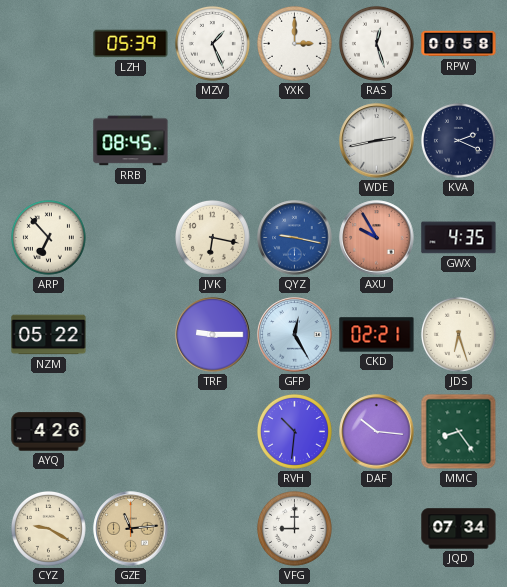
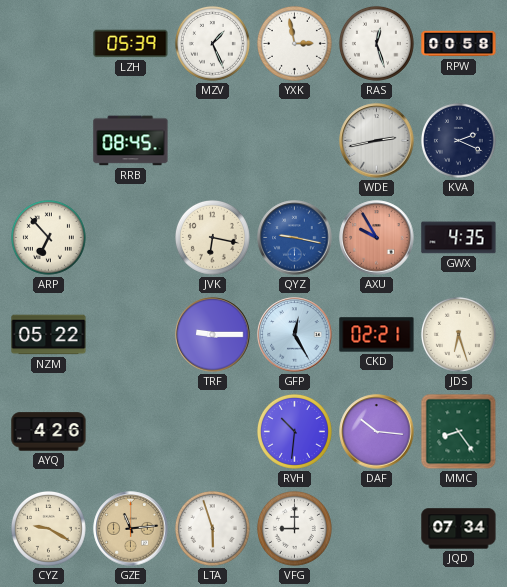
YXK: 3:00 -> 2:58 (294, 43)
LTA: none -> 5:57 (212, 528)
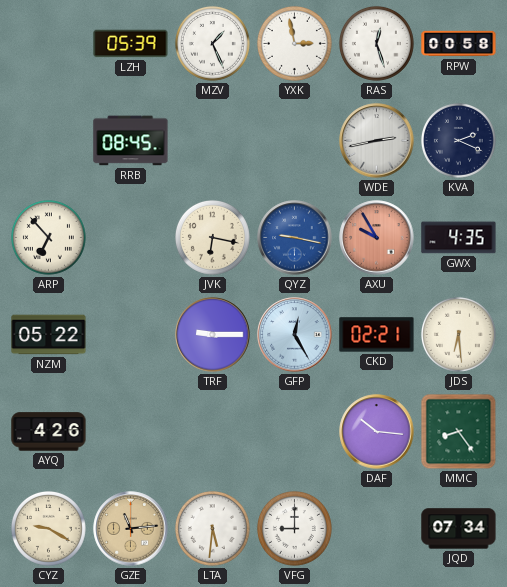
JDS: 6:27 -> 6:29 (458, 334)
RVH: 10:31 -> none (294, 431)
LTA: 5:57 -> 5:31 (212, 528)
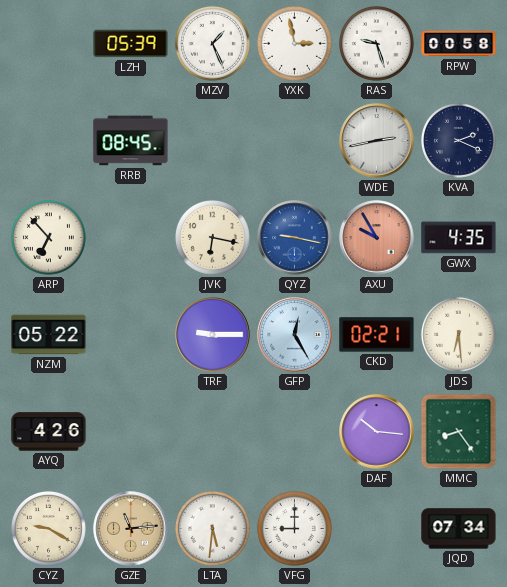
RAS: 12:27 -> 9:27 (376, 43)
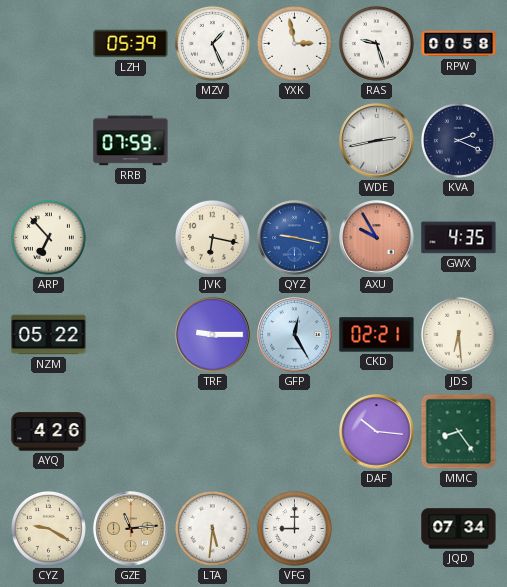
RRB: 08:45 -> 07:59 (131, 141)
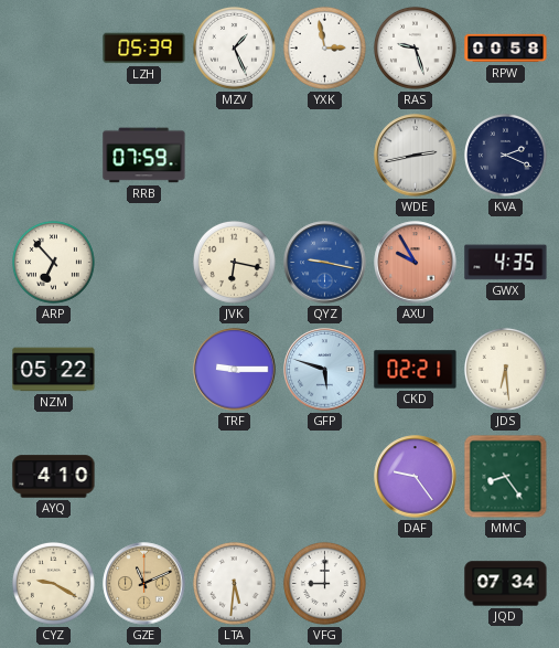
GFP: 12:25 -> 5:48 (325, 370)
AYQ: 4:26 -> 4:10 (54, 477)
DAF: 10:16 -> 9:24 (416, 477)
GZE: 11:14 -> 11:11 (144, 584)
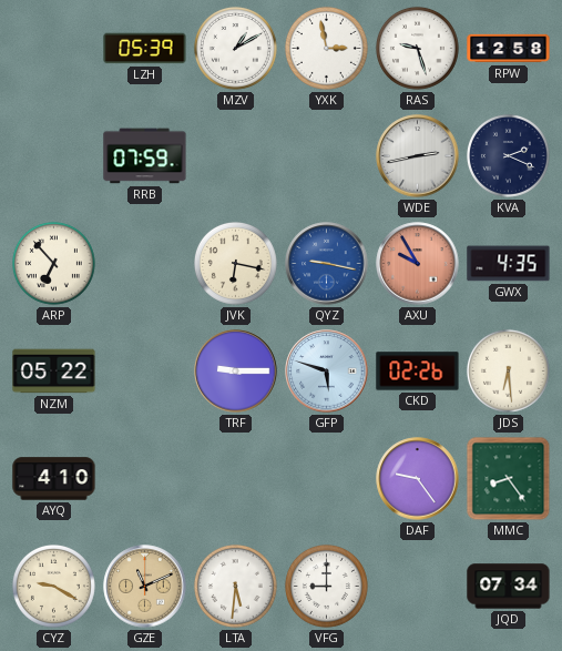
MZV: 1:26 -> 1:10 (235, 48)
RPW: 00:58 -> 12:58 (509, 49)
CKD: 02:21 -> 02:26 (418, 372)
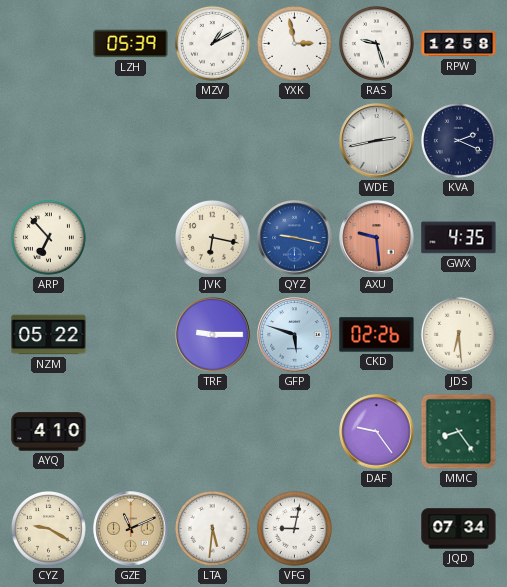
RRB: 07:59 -> none (145, 156)
AXU: 9:55 -> 9:29 (377, 238)
VFG: 9:00 -> 9:02 (294, 528)
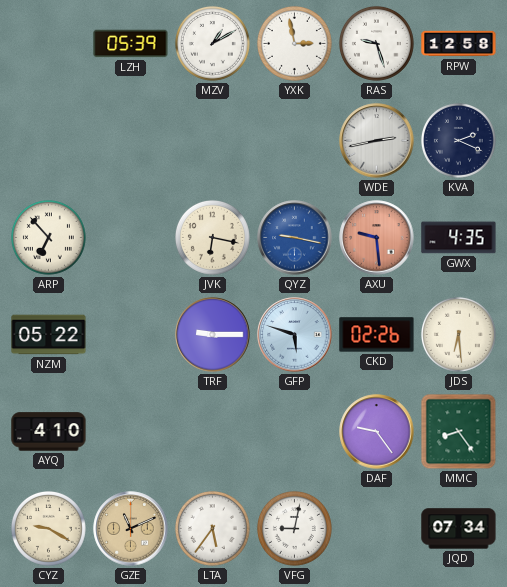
LTA: 5:31 -> 5:36 (212, 528)
